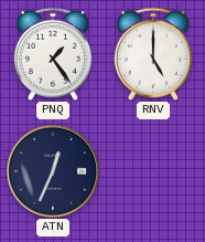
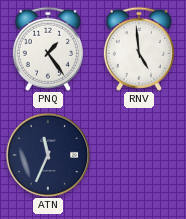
RNV: 5:00 -> 4:59 (139, 49)
ATN: 12:34 -> 11:34 (48, 155)
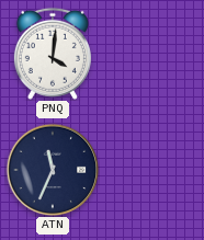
PNQ: 1:24 -> 4:01 (53, 54)
RNV: 4:59 -> none (139, 49)
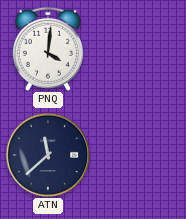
ATN: 11:34 -> 11:38 (48, 155)
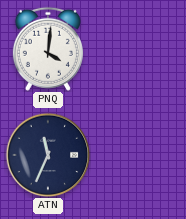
ATN: 11:38 -> 11:34 (48, 155)
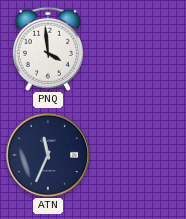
PNQ: 4:01 -> 3:59 (48, 49)
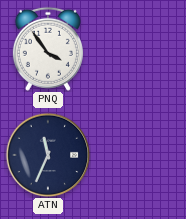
PNQ: 3:59 -> 3:54 (48, 49)
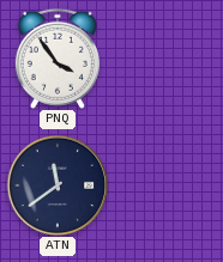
ATN: 11:34 -> 11:39 (58, 185)
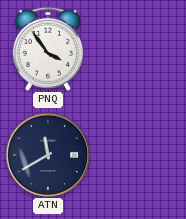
ATN: 11:39 -> 11:40 (48, 155)
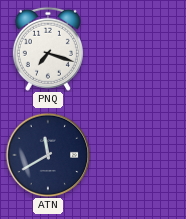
PNQ: 3:54 -> 7:18 (48, 49)
